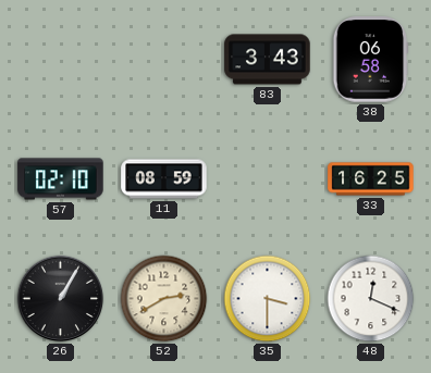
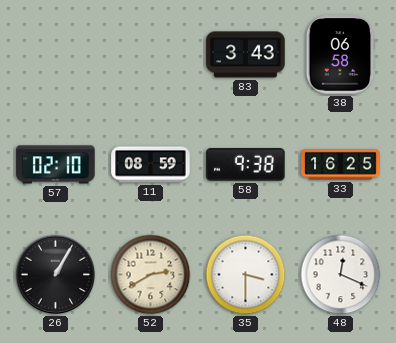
58: none -> 9:38 (246, 165)
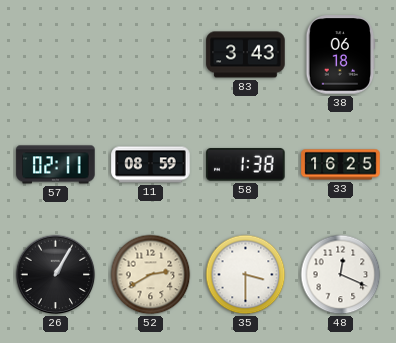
38: 06:58 -> 06:18 (341, 55)
57: 02:10 -> 02:11 (56, 165)
58: 9:38 -> 1:38 (246, 165)
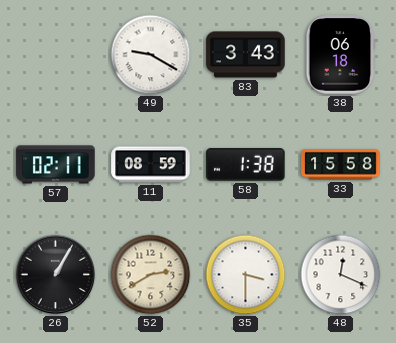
49: none -> 9:20 (151, 55)
33: 16:25 -> 15:58 (341, 165)
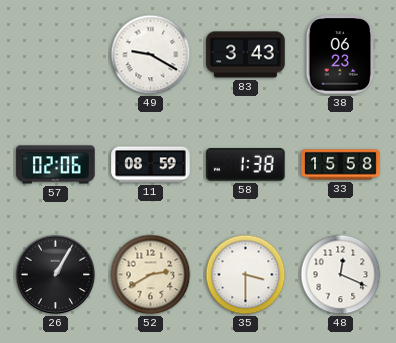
38: 06:18 -> 06:23 (341, 55)
57: 02:11 -> 02:06 (56, 165)
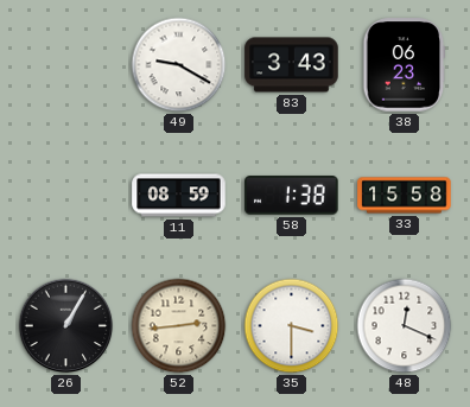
57: 02:06 -> none (56, 165)
52: 2:40 -> 2:44 (179, 326)
